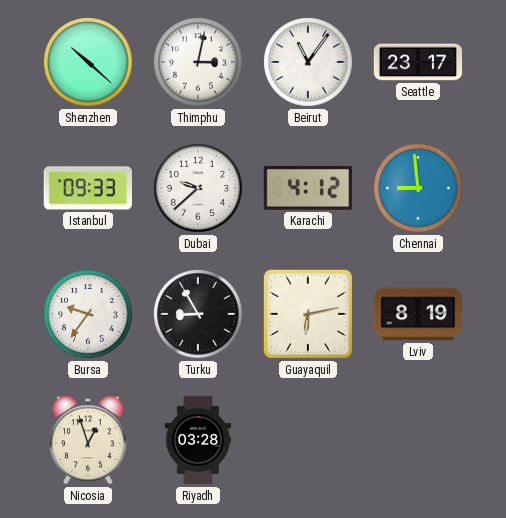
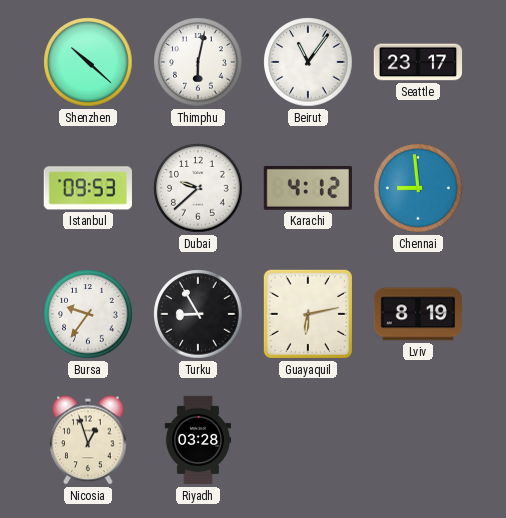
Thimphu: 3:02 -> 6:02 (198, 62)
Istanbul: 09:33 -> 09:53 (88, 188)
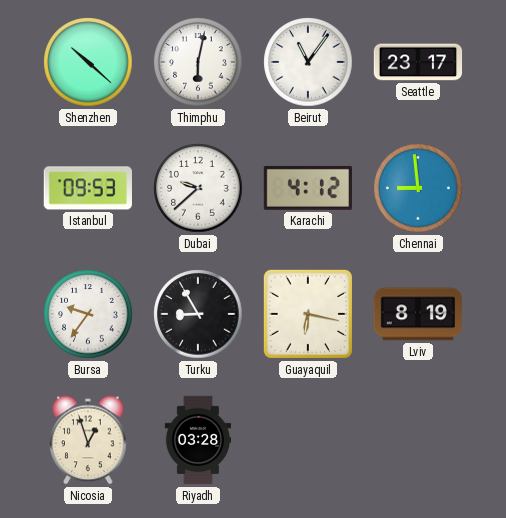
Guayaquil: 6:13 -> 6:17 (308, 314)
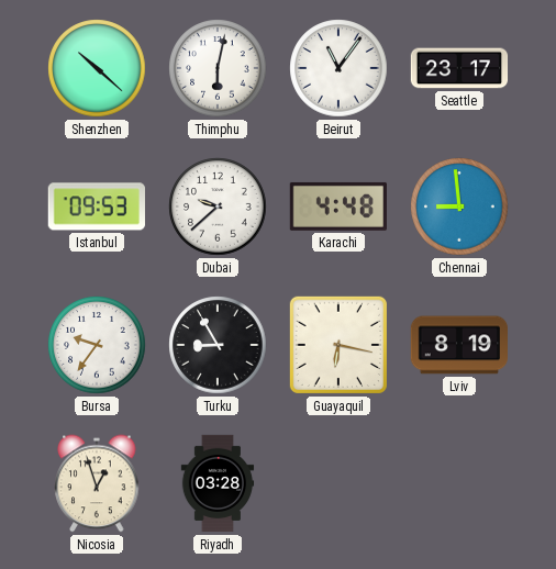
Karachi: 4:12 -> 4:48 (337, 207)
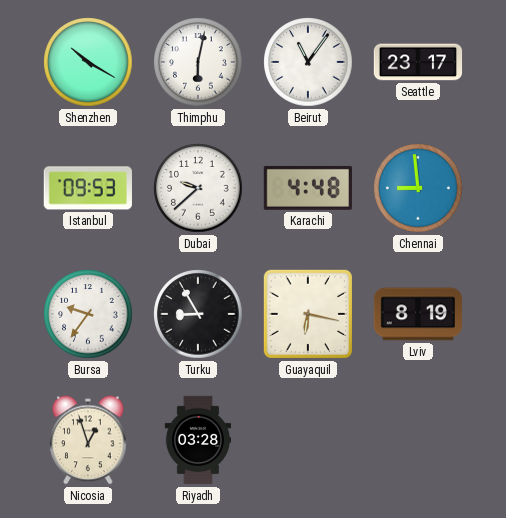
Shenzhen: 10:22 -> 10:20 (88, 62)
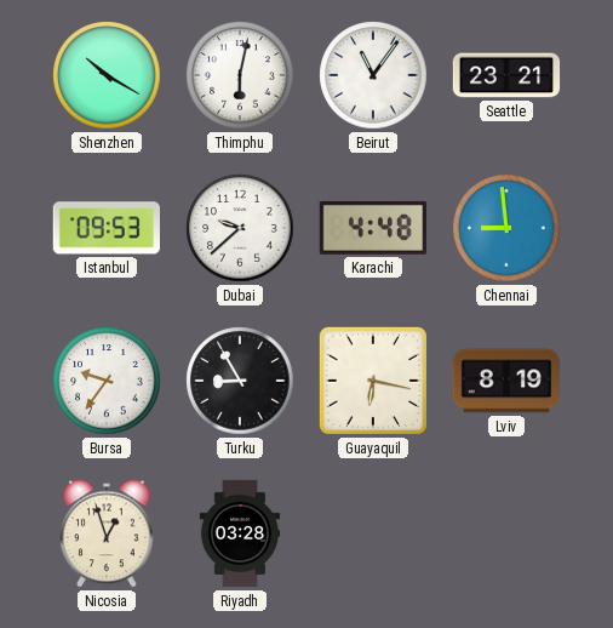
Seattle: 23:17 -> 23:21 (506, 75)
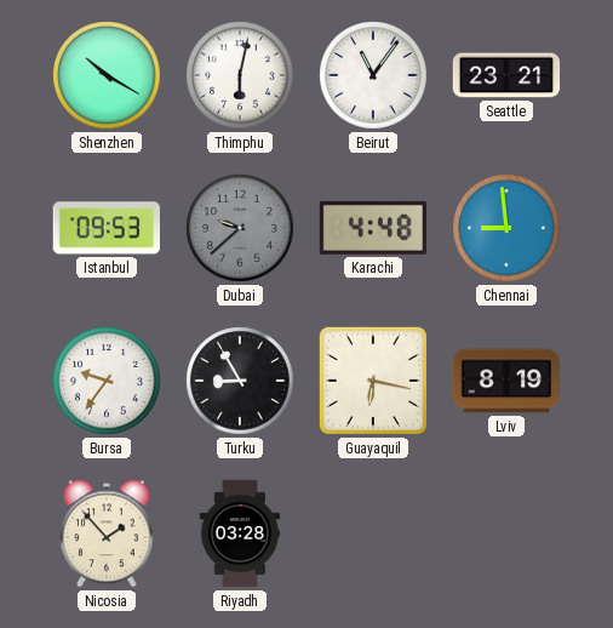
Dubai dial: white -> grey (240, 228)
Nicosia: 12:57 -> 1:53 (107, 533)
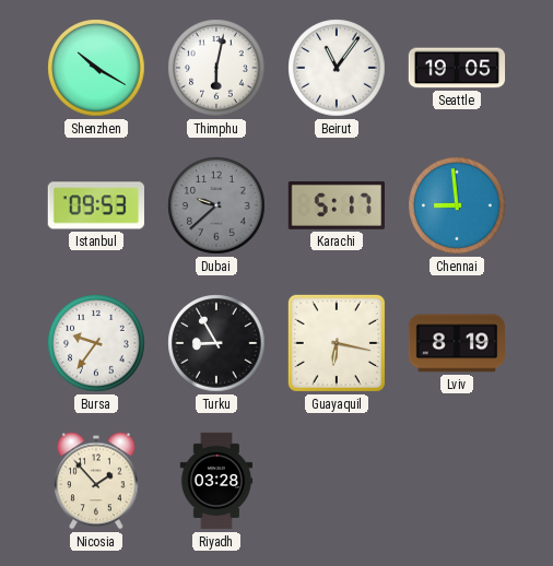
Seattle: 23:21 -> 19:05 (457, 68)
Karachi: 4:48 -> 5:17 (336, 205)
